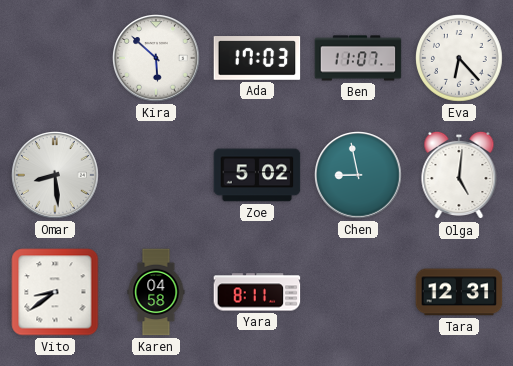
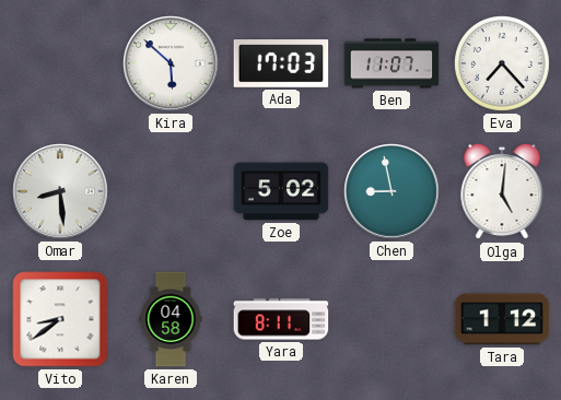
Eva: 6:23 -> 7:23 (503, 64)
Tara: 12:31 -> 1:12 (502, 319)
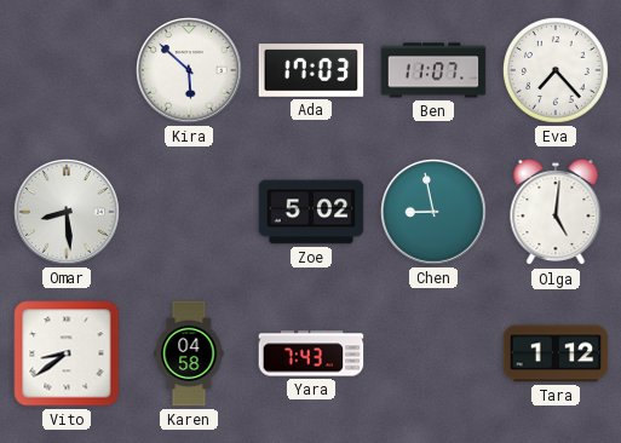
Yara: 8:11 -> 7:43 (311, 353)
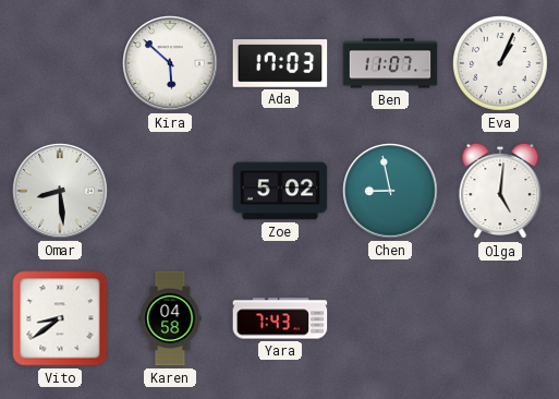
Eva: 7:23 -> 1:04 (501, 64)
Tara: 1:12 -> none (556, 353)
